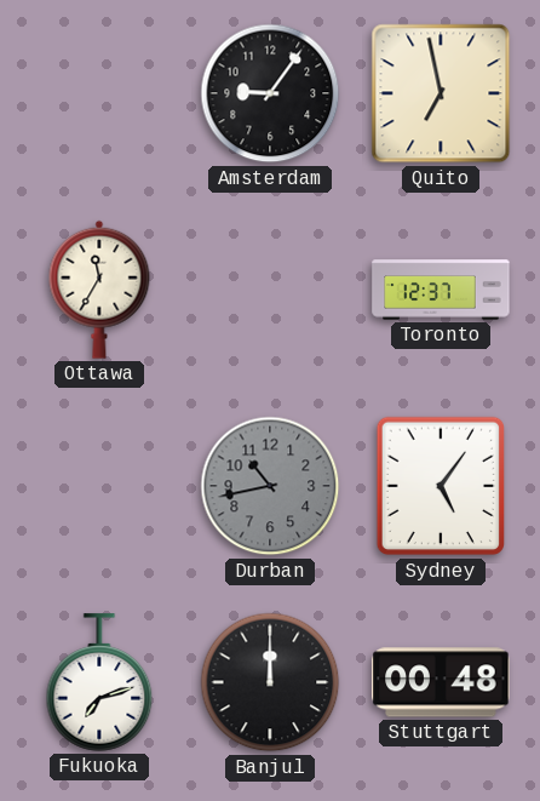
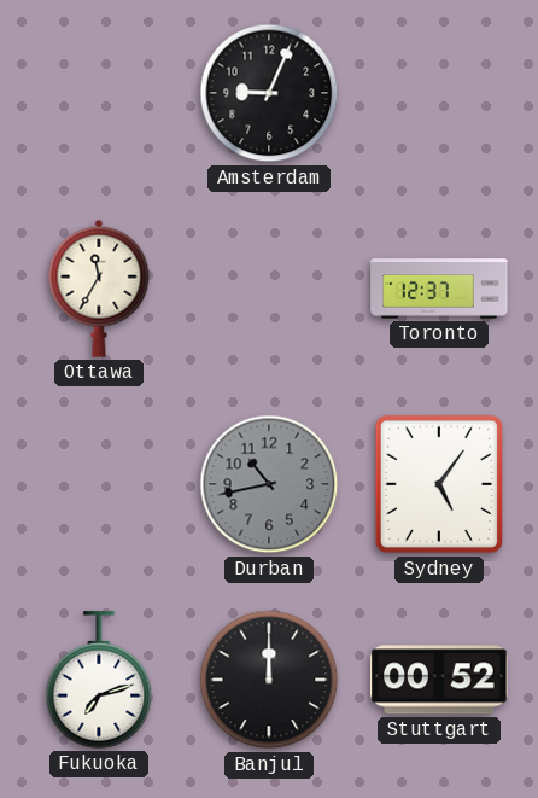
Amsterdam: 9:06 -> 9:04 (269, 93)
Quito: 6:58 -> none (441, 93)
Stuttgart: 00:48 -> 00:52 (439, 680)
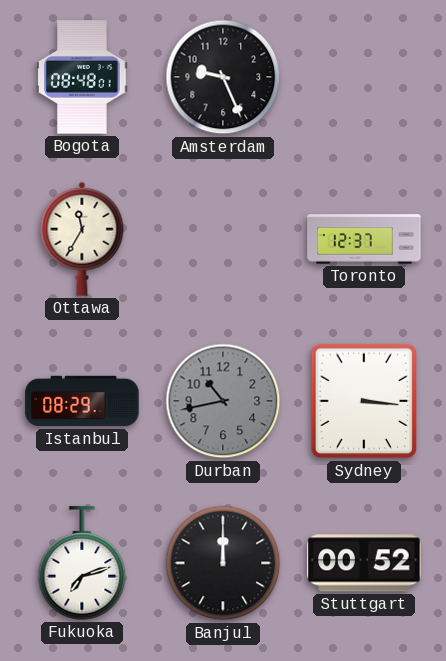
Bogota: none -> 08:48 (82, 77)
Amsterdam: 9:04 -> 9:26 (223, 77)
Istanbul: none -> 08:29 (82, 401)
Sydney: 5:06 -> 3:16 (363, 401)
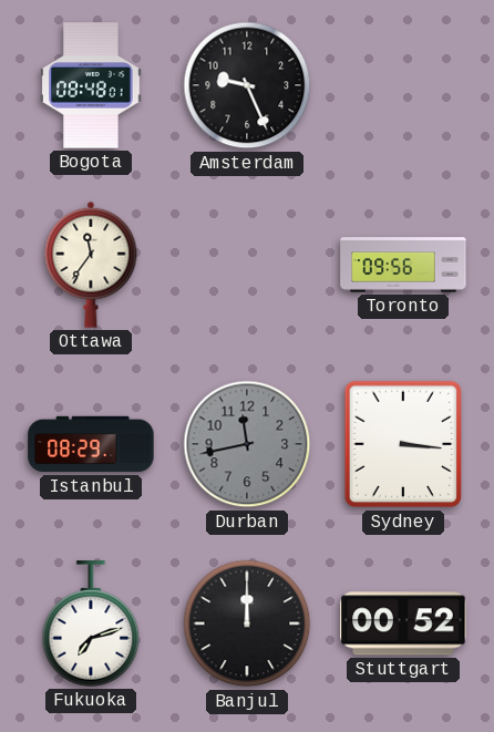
Ottawa: 11:35 -> 11:36 (91, 265)
Toronto: 12:37 -> 09:56 (403, 265)
Durban: 10:43 -> 11:43 (247, 444)
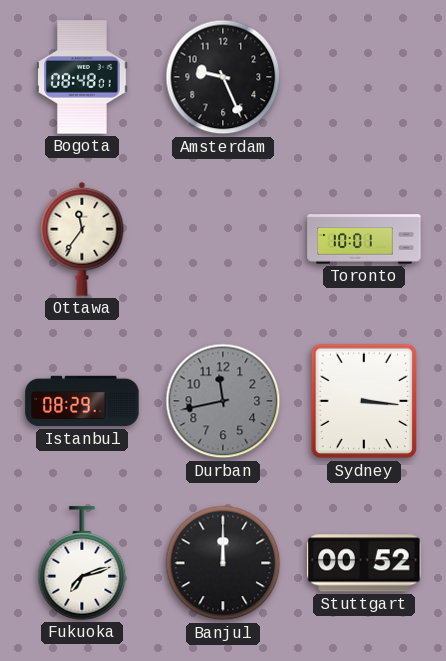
Toronto: 09:56 -> 10:01 (364, 239)
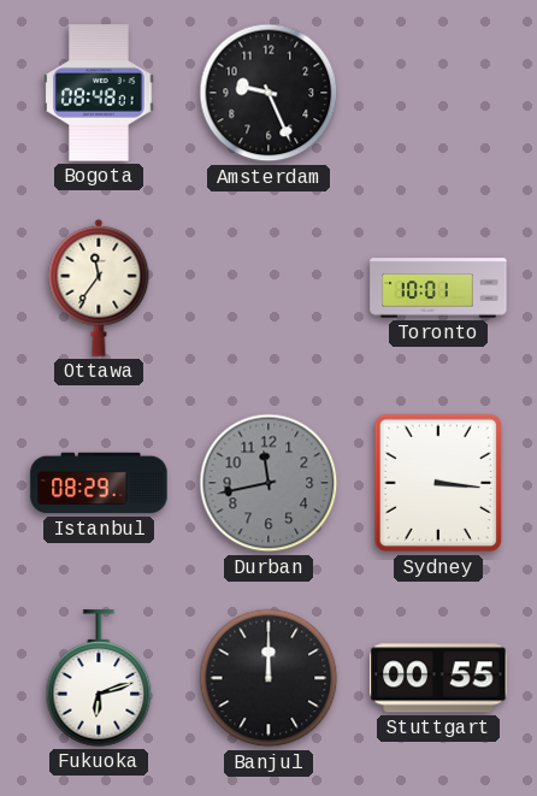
Fukuoka: 7:12 -> 6:12 (99, 678)
Stuttgart: 00:52 -> 00:55 (438, 678)
